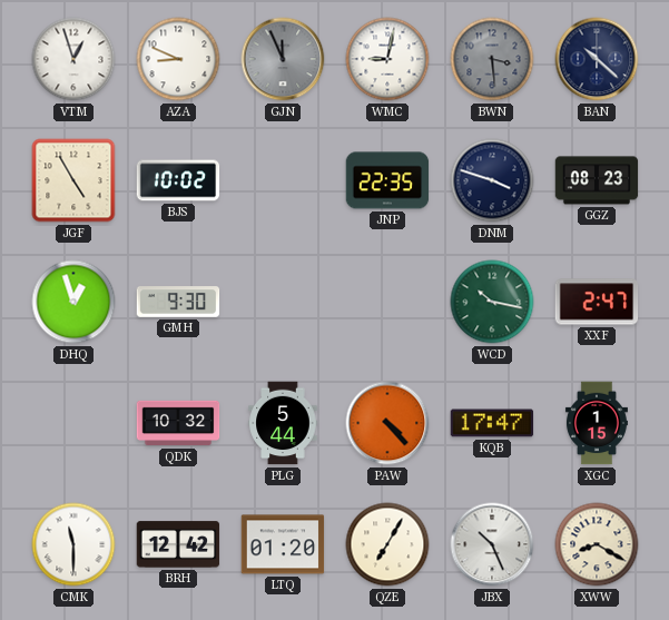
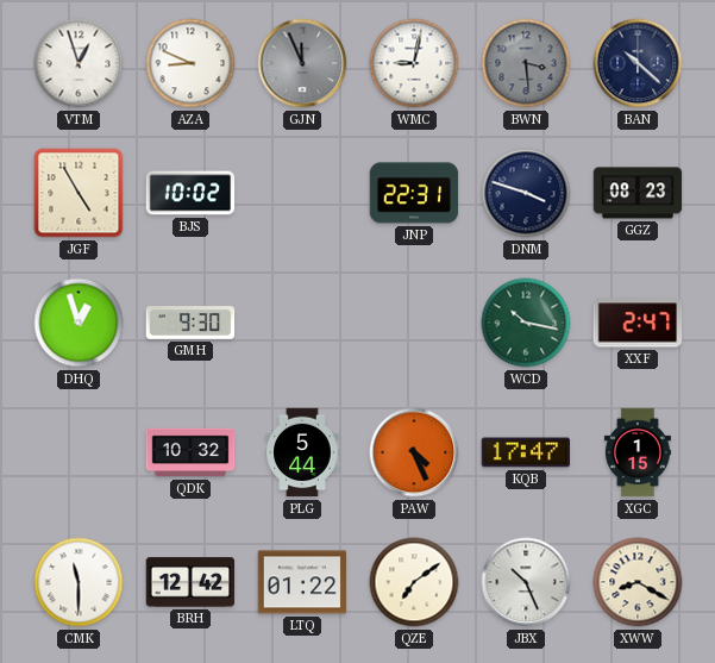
JNP: 22:35 -> 22:31 (414, 193)
PAW: 4:23 -> 4:26 (414, 452)
LTQ: 01:20 -> 01:22 (302, 582)
QZE: 7:05 -> 7:09 (414, 582)
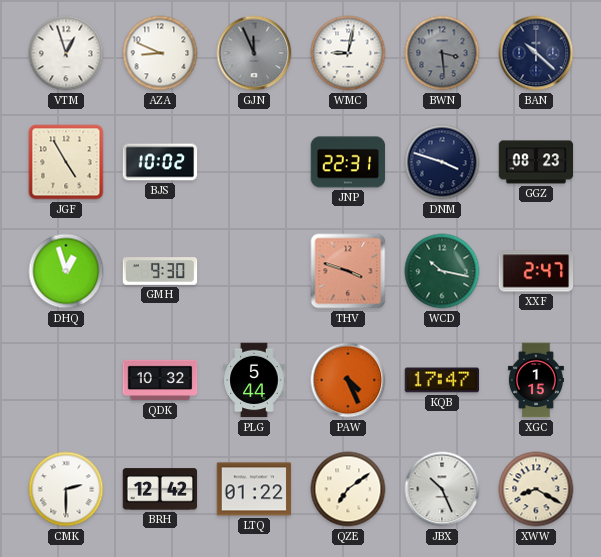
THV: none -> 3:48 (348, 271)
CMK: 11:30 -> 2:30 (66, 489)
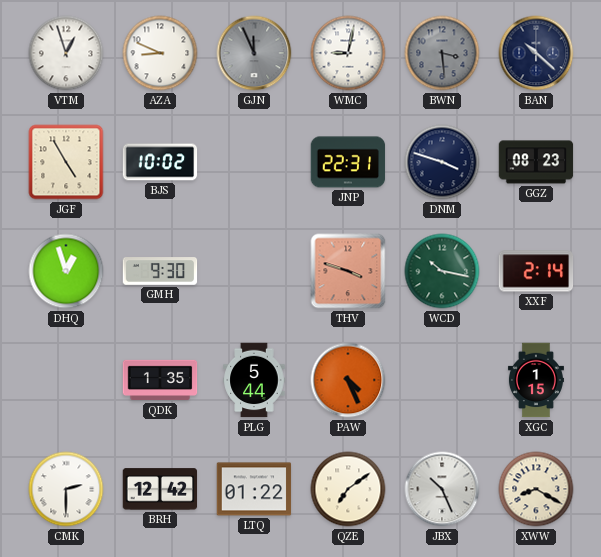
XXF: 2:47 -> 2:14 (536, 271)
QDK: 10:32 -> 1:35 (160, 380)
KQB: 17:47 -> none (442, 380)
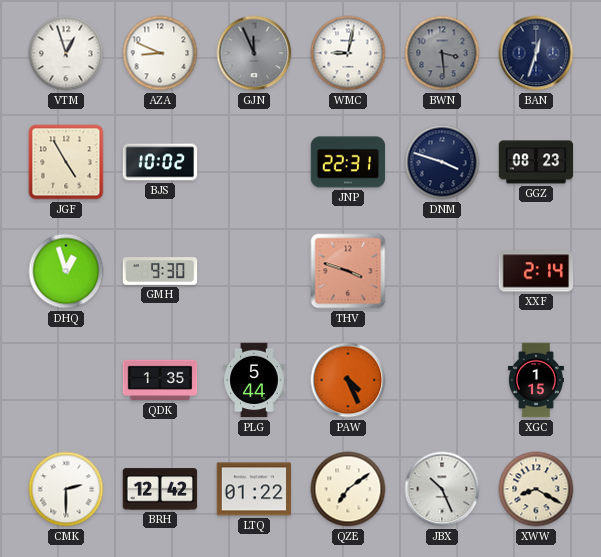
BAN: 10:22 -> 12:33 (536, 53)
WCD: 10:17 -> none (442, 271)
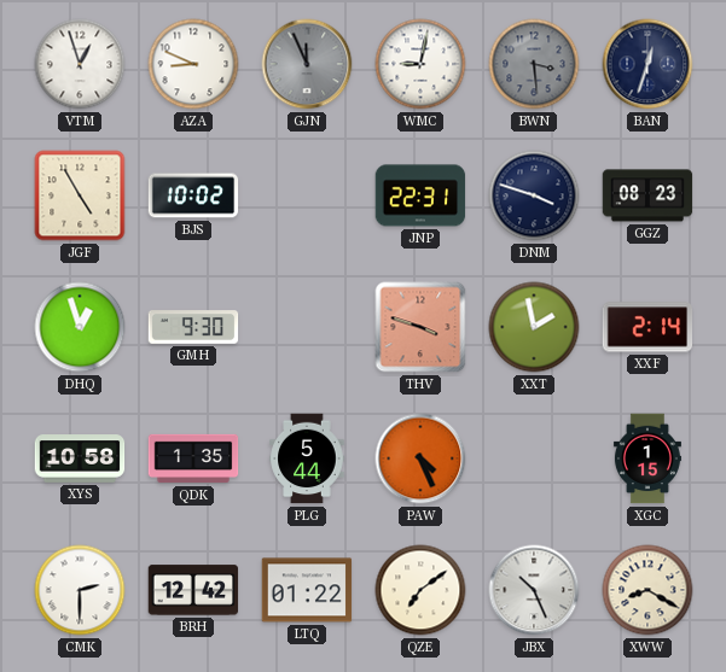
XXT: none -> 1:58 (534, 327)
XYS: none -> 10:58 (80, 458)
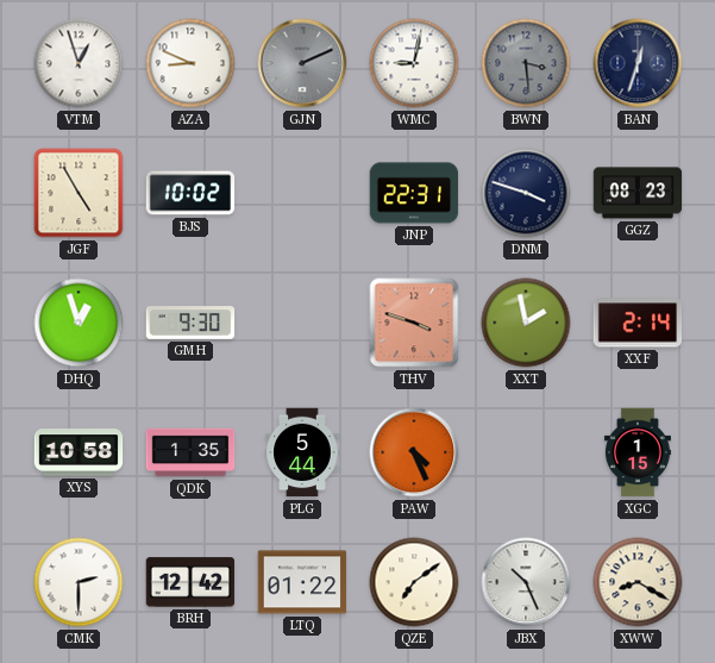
GJN: 11:56 -> 2:11 (302, 63)
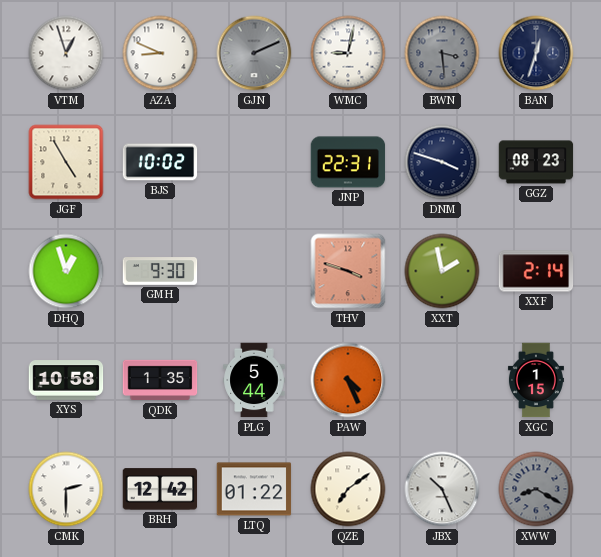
XWW dial: cream -> grey (536, 489)
